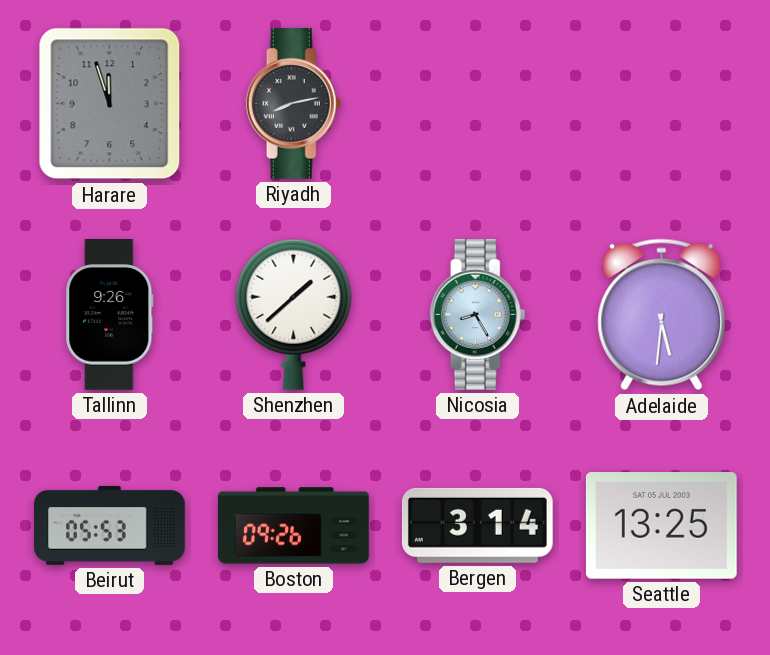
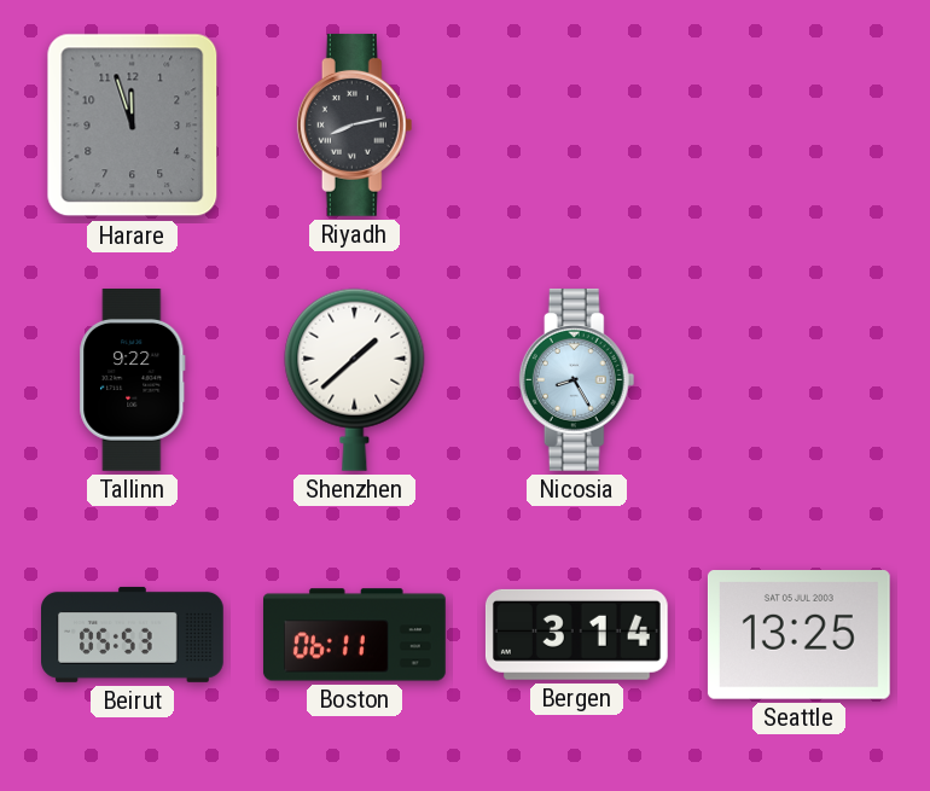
Tallinn: 9:26 -> 9:22 (133, 380)
Adelaide: 5:31 -> none (662, 315)
Boston: 09:26 -> 06:11 (355, 635)
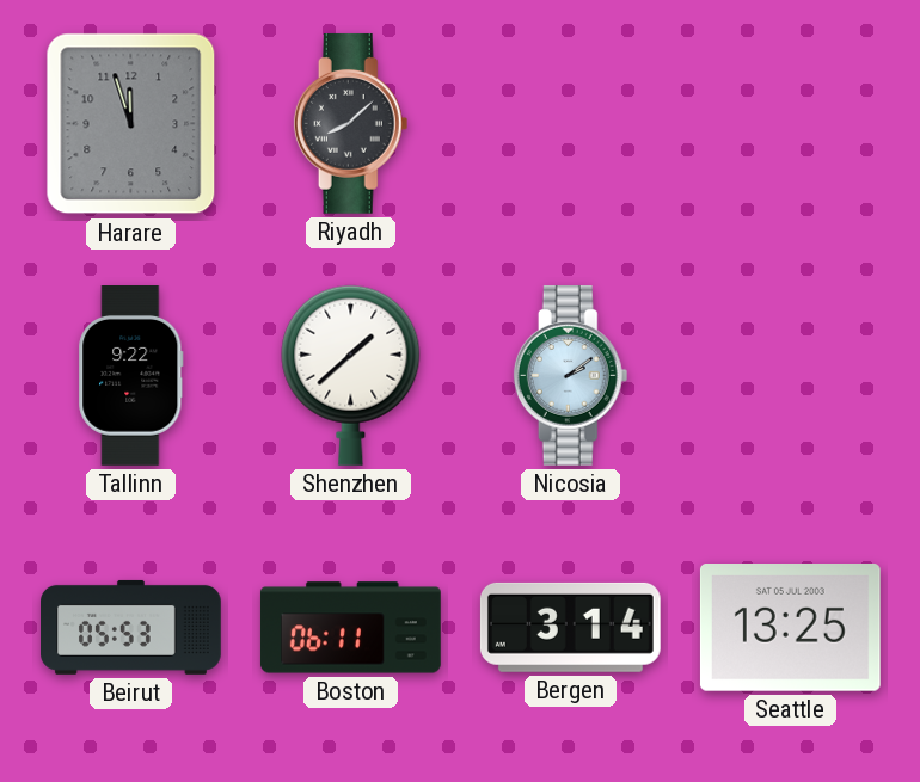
Riyadh: 8:13 -> 8:08 (351, 123)
Nicosia: 8:25 -> 2:09 (571, 375)
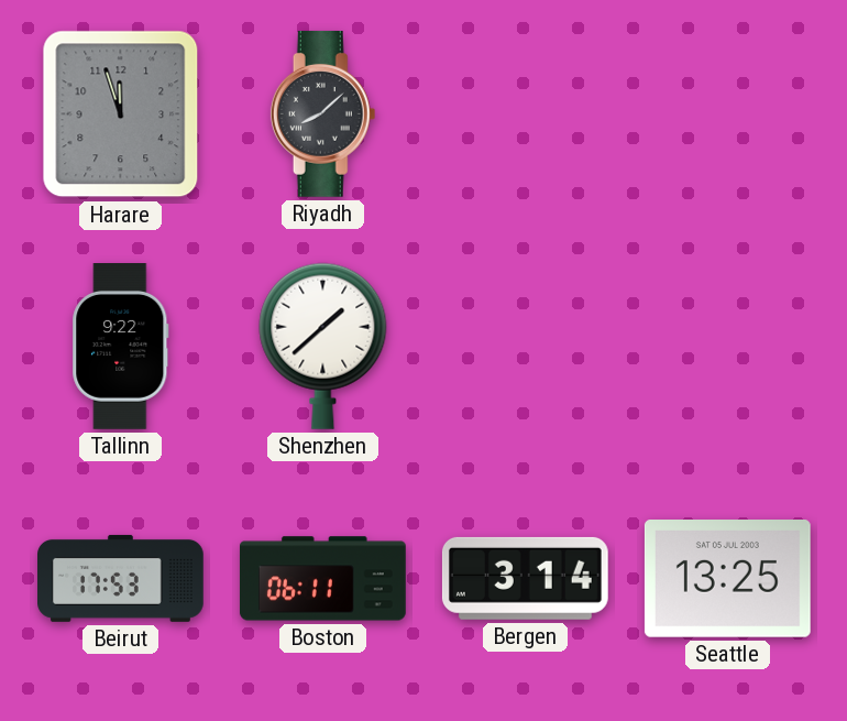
Nicosia: 2:09 -> none (571, 375)
Beirut: 05:53 -> 17:53 (121, 578)
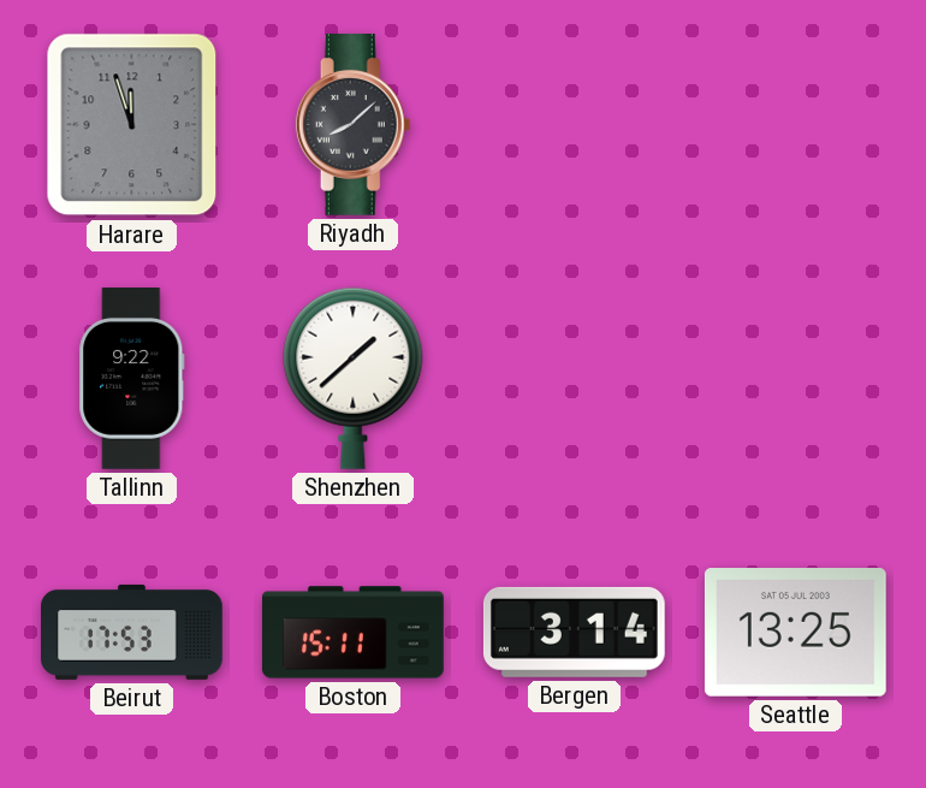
Boston: 06:11 -> 15:11 (354, 633)
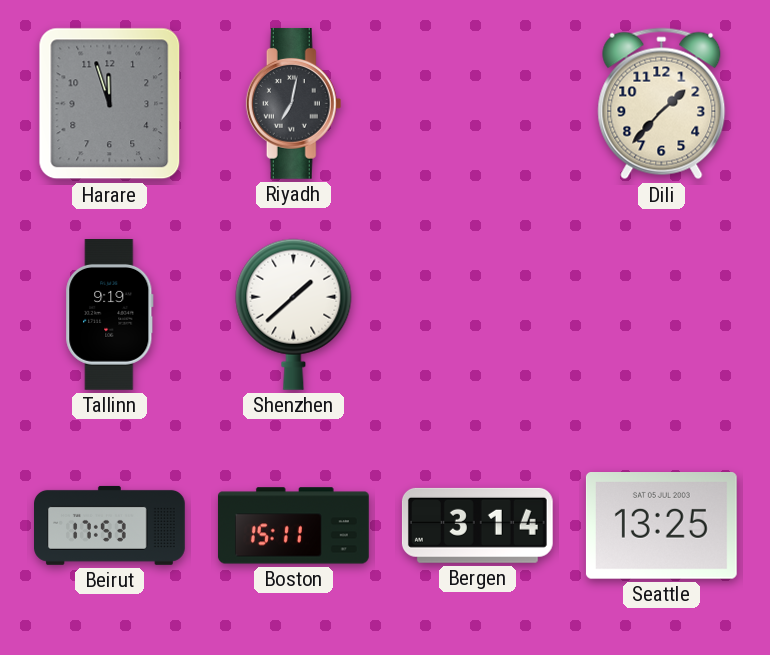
Riyadh: 8:08 -> 7:02 (294, 103)
Dili: none -> 1:37 (662, 104)
Tallinn: 9:22 -> 9:19 (110, 315)
